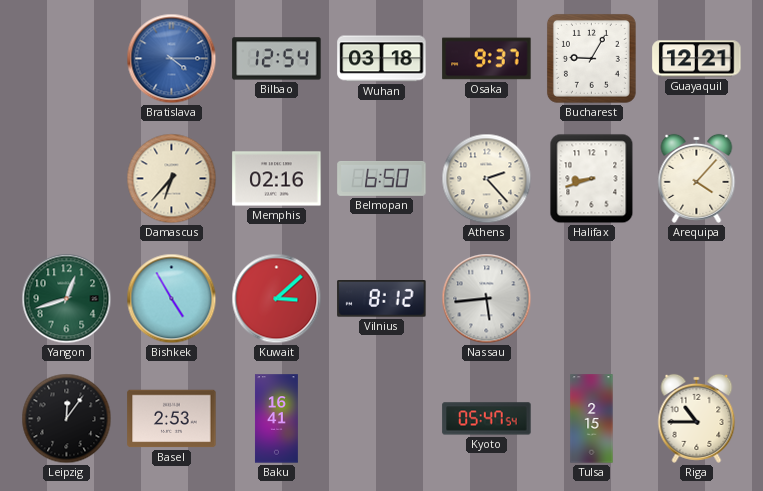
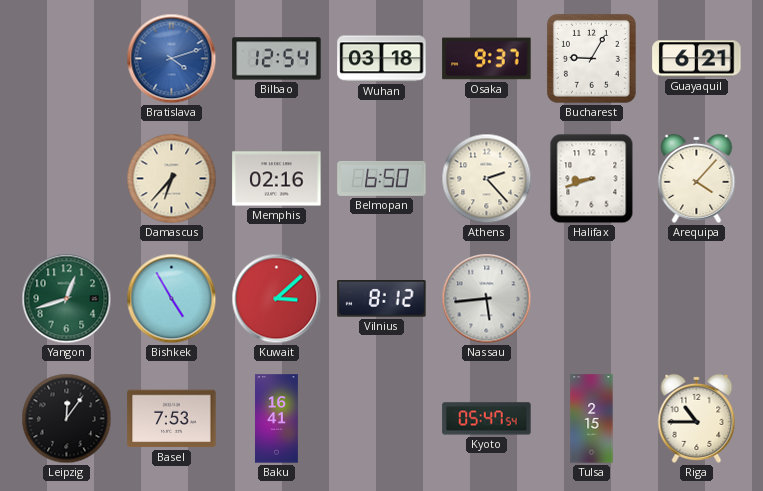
Bratislava: 4:15 -> 4:12 (172, 59)
Guayaquil: 12:21 -> 6:21 (697, 59)
Basel: 2:53 -> 7:53 (172, 419)
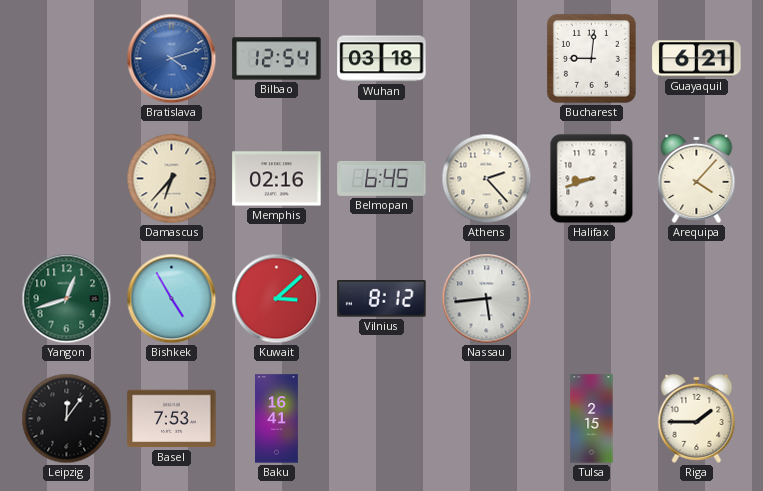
Osaka: 9:37 -> none (487, 59)
Bucharest: 9:05 -> 9:01 (591, 58)
Belmopan: 6:50 -> 6:45 (382, 178)
Kyoto: 05:47 -> none (487, 419)
Riga: 10:45 -> 1:45 (697, 418)
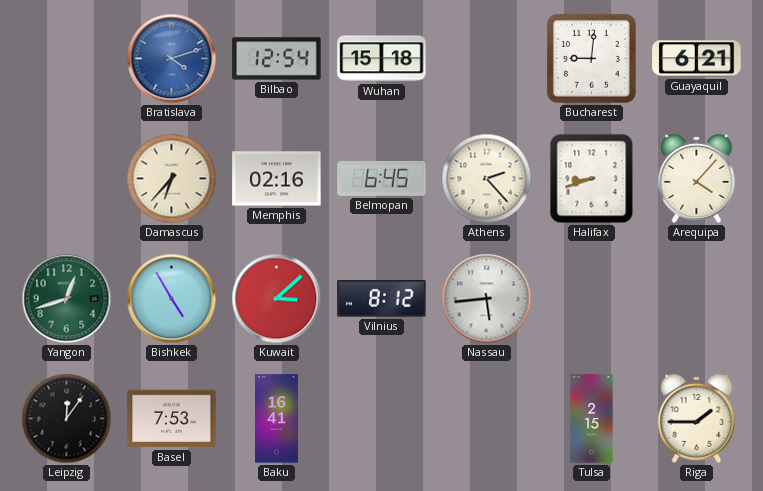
Wuhan: 03:18 -> 15:18 (382, 59)
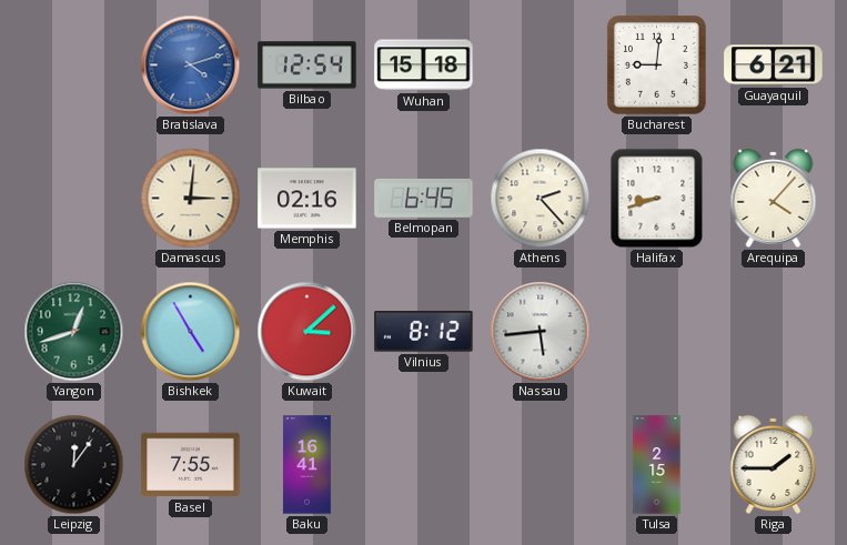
Damascus: 6:37 -> 3:01 (191, 199)
Basel: 7:53 -> 7:55 (191, 465)
